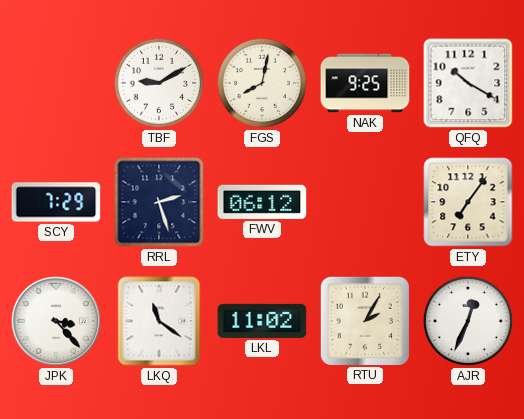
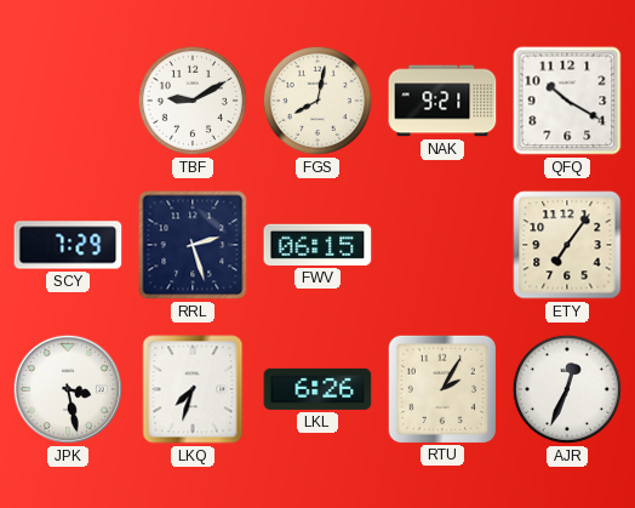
NAK: 9:25 -> 9:21 (442, 101)
FWV: 06:12 -> 06:15 (317, 245)
JPK: 3:23 -> 3:28 (68, 389)
LKQ: 11:21 -> 7:33 (193, 389)
LKL: 11:02 -> 6:26 (317, 389)
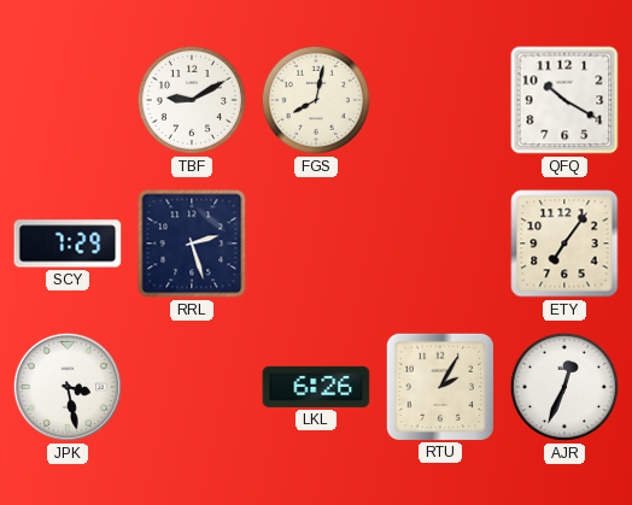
NAK: 9:21 -> none (442, 101)
FWV: 06:15 -> none (317, 245)
LKQ: 7:33 -> none (193, 389)
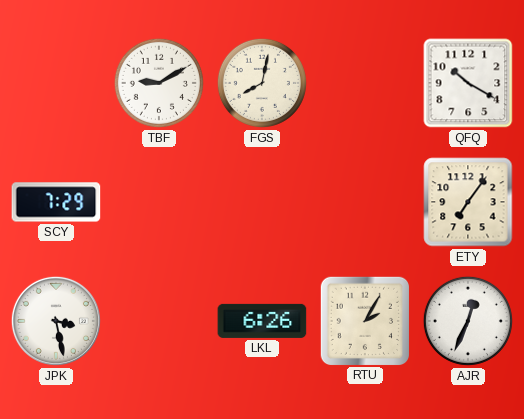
RRL: 2:27 -> none (192, 243)
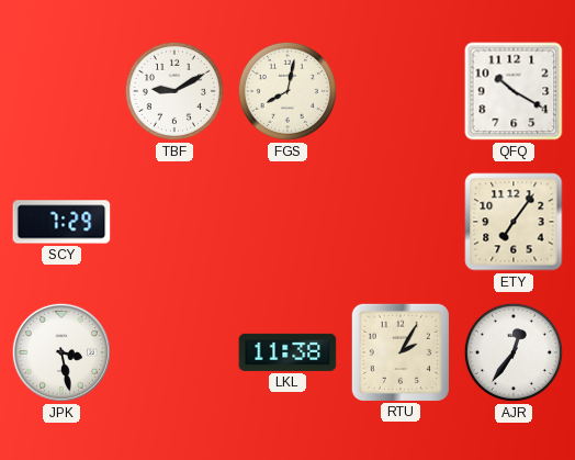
LKL: 6:26 -> 11:38 (287, 352)
AJR: 12:34 -> 12:36 (514, 352)
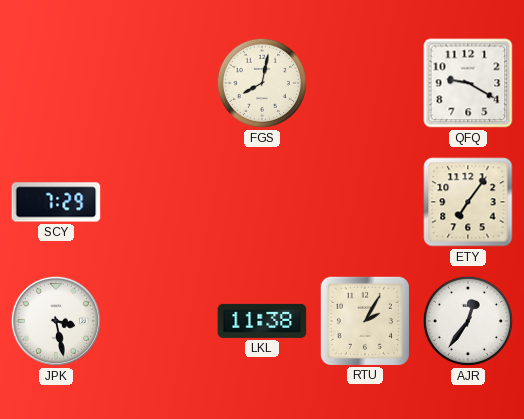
TBF: 9:10 -> none (174, 91)
QFQ: 10:20 -> 9:20 (468, 83)
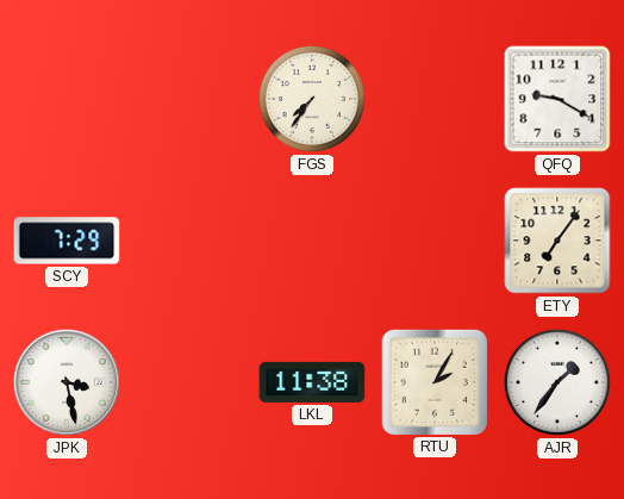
FGS: 8:02 -> 7:36 (312, 99)
AJR: 12:36 -> 1:36 (557, 382)
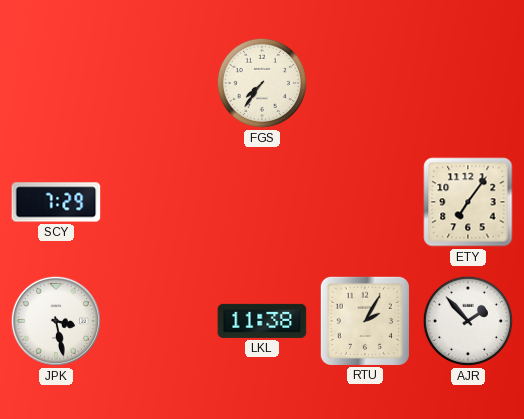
QFQ: 9:20 -> none (557, 99)
AJR: 1:36 -> 1:53 (468, 321)
